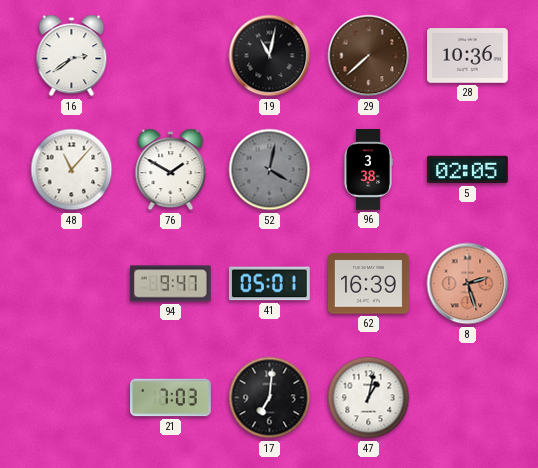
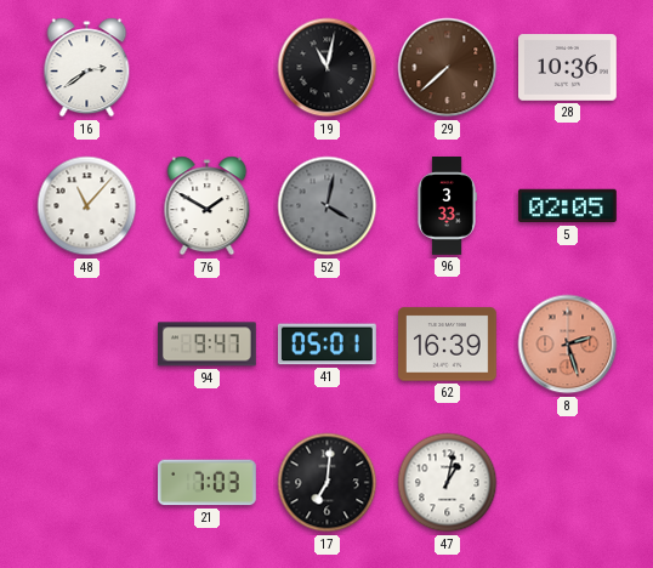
96: 3:38 -> 3:33 (447, 206)
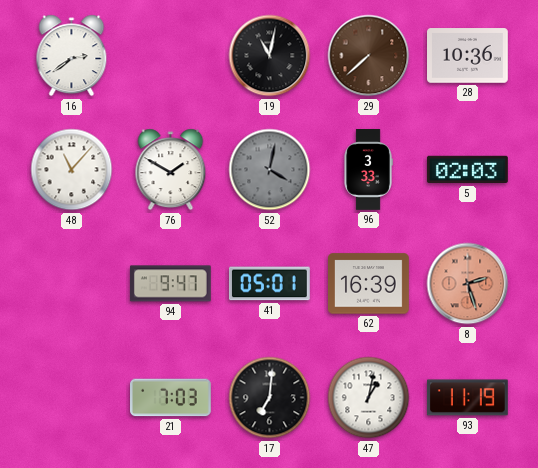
5: 02:05 -> 02:03 (467, 170)
93: none -> 11:19 (467, 398)
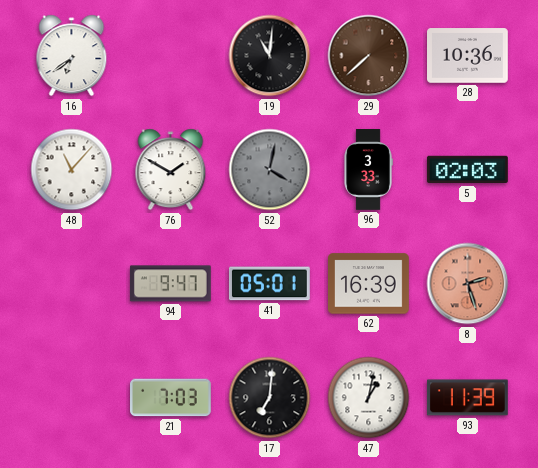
16: 2:39 -> 6:39 (72, 56)
19: 11:02 -> 11:01 (270, 56)
93: 11:19 -> 11:39 (467, 398)
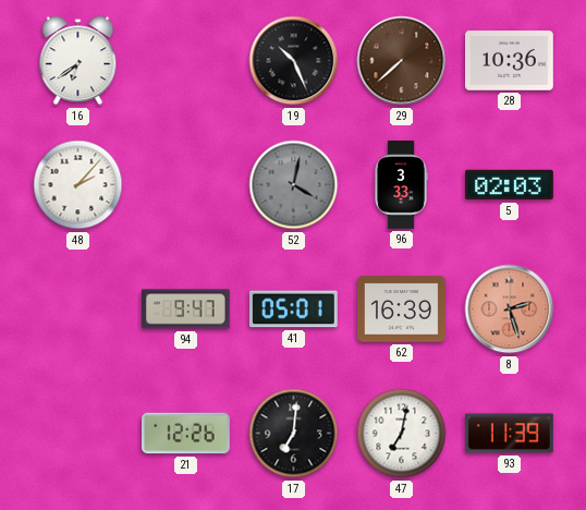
19: 11:01 -> 10:26 (294, 61)
48: 11:07 -> 2:07 (78, 185)
76: 1:50 -> none (171, 170)
21: 7:03 -> 12:26 (186, 434)
47: 1:02 -> 7:02 (402, 434)
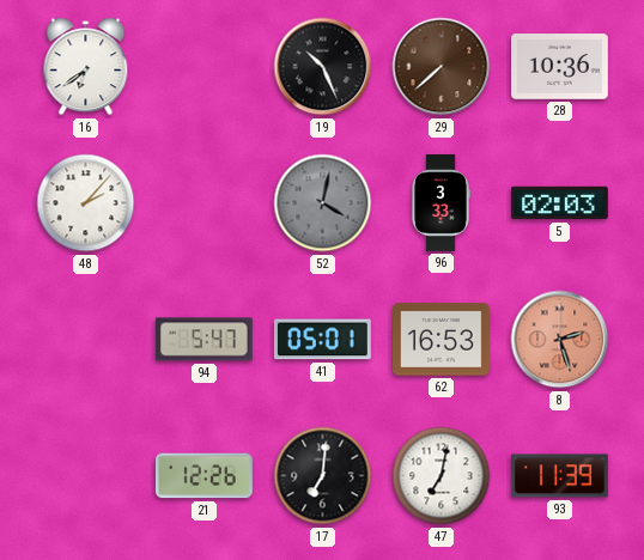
94: 9:47 -> 5:47 (203, 340)
62: 16:39 -> 16:53 (442, 340)
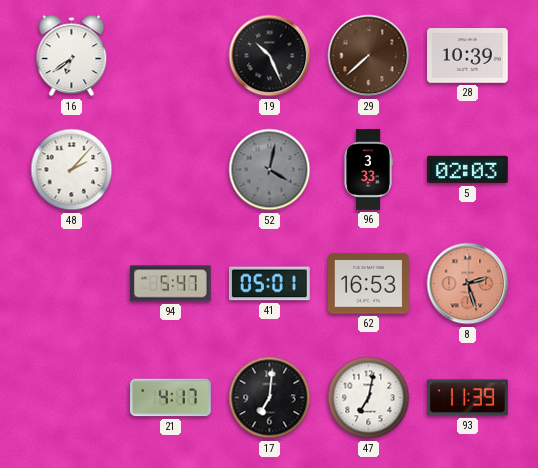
28: 10:36 -> 10:39 (468, 56)
21: 12:26 -> 4:17 (171, 398)
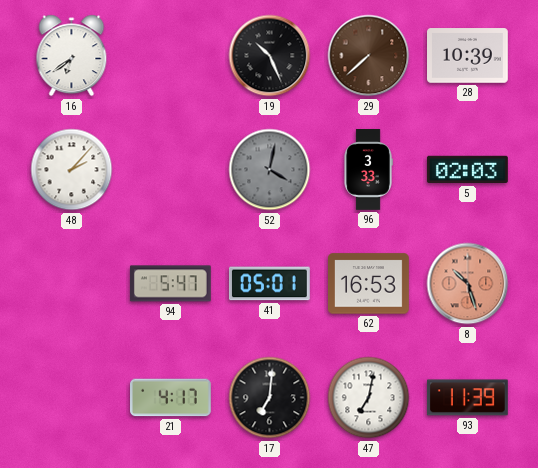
8: 2:27 -> 10:27 (468, 284)
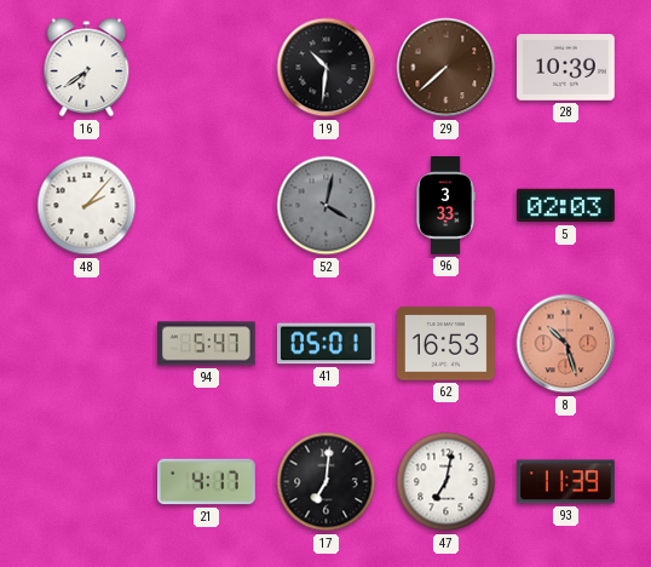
19: 10:26 -> 10:31 (327, 68)
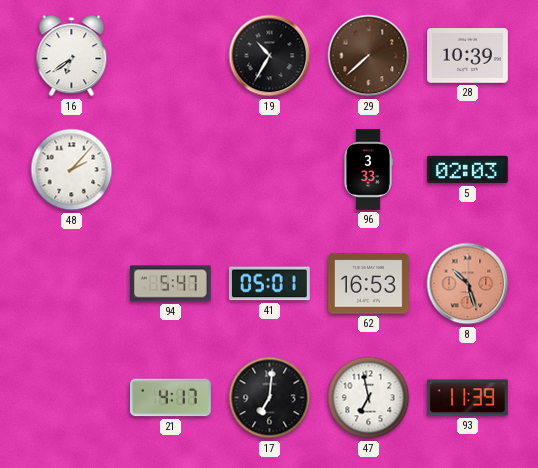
19: 10:31 -> 10:35 (270, 56)
52: 4:02 -> none (327, 206)
47: 7:02 -> 6:58 (369, 398)
